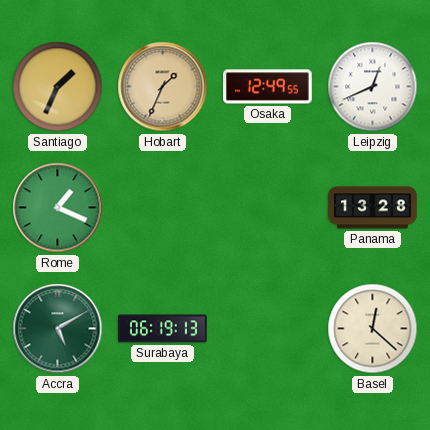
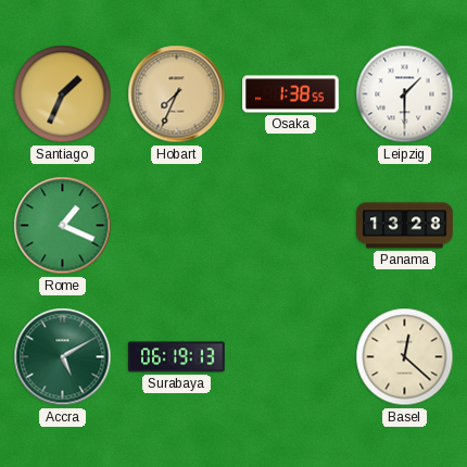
Hobart: 1:34 -> 7:34 (177, 94)
Osaka: 12:49 -> 1:38 (291, 94)
Leipzig: 12:41 -> 1:30 (405, 94)
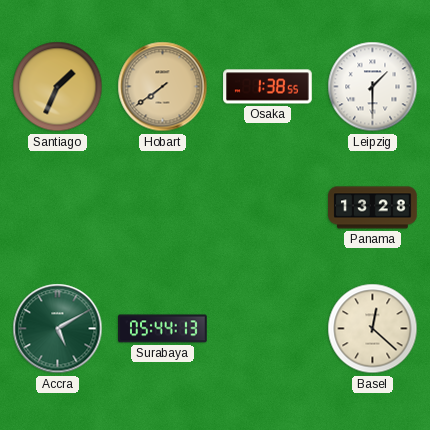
Hobart: 7:34 -> 7:39 (163, 87)
Rome: 1:19 -> none (63, 226)
Surabaya: 06:19 -> 05:44 (163, 329)
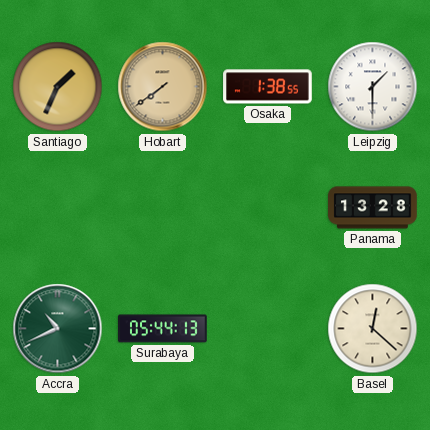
Accra: 5:10 -> 10:41 (58, 329)
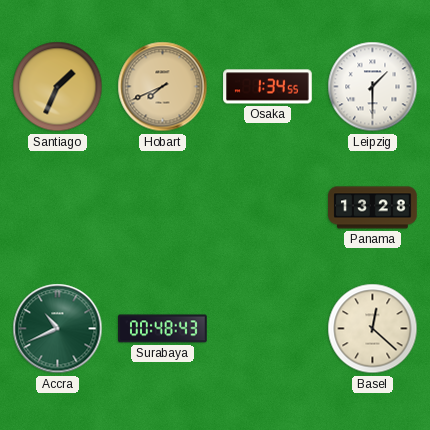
Hobart: 7:39 -> 7:41 (163, 87)
Osaka: 1:38 -> 1:34 (268, 87)
Surabaya: 05:44 -> 00:48 (163, 329)
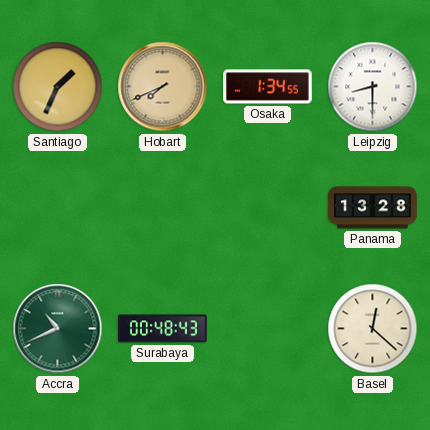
Leipzig: 1:30 -> 8:30 (373, 87)
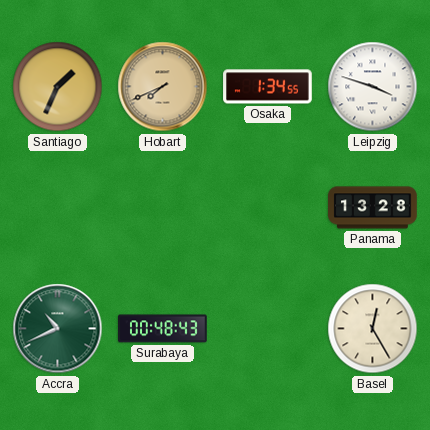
Leipzig: 8:30 -> 3:48 (373, 87)
Basel: 12:22 -> 12:25 (373, 329)
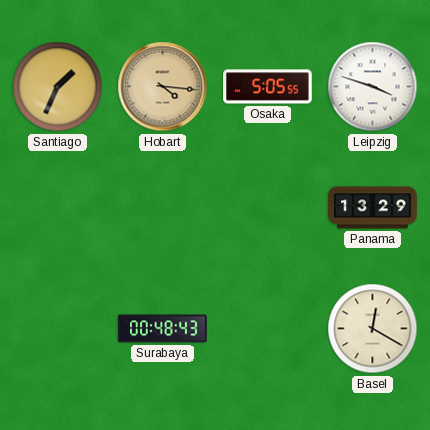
Hobart: 7:41 -> 4:16 (163, 87)
Osaka: 1:34 -> 5:05 (268, 87)
Panama: 13:28 -> 13:29 (373, 208)
Accra: 10:41 -> none (58, 329)
Basel: 12:25 -> 12:20 (373, 329)
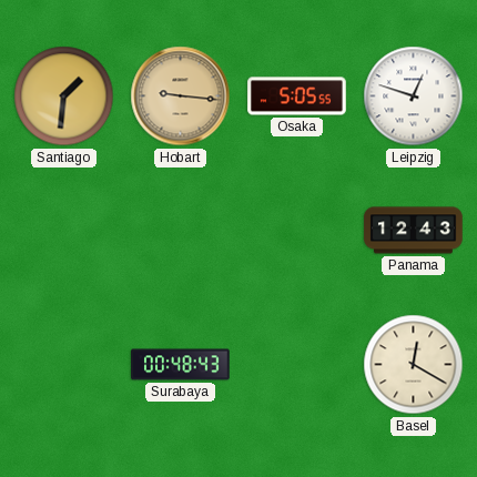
Santiago: 1:34 -> 1:31 (64, 97)
Hobart: 4:16 -> 9:16 (181, 97)
Leipzig: 3:48 -> 12:48 (414, 97)
Panama: 13:29 -> 12:43 (414, 231)
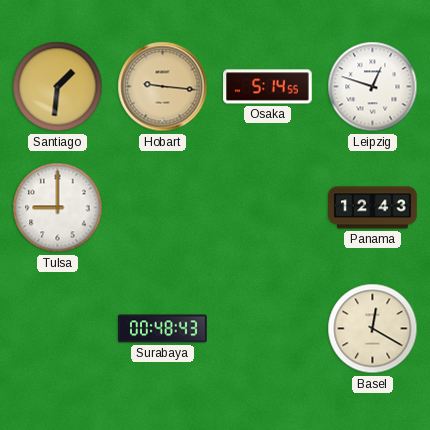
Osaka: 5:05 -> 5:14 (268, 87)
Tulsa: none -> 9:00 (58, 208)
